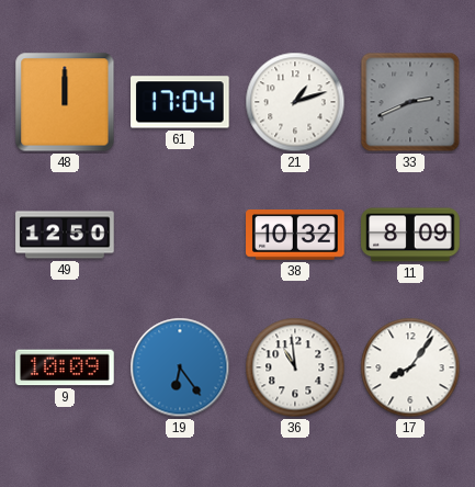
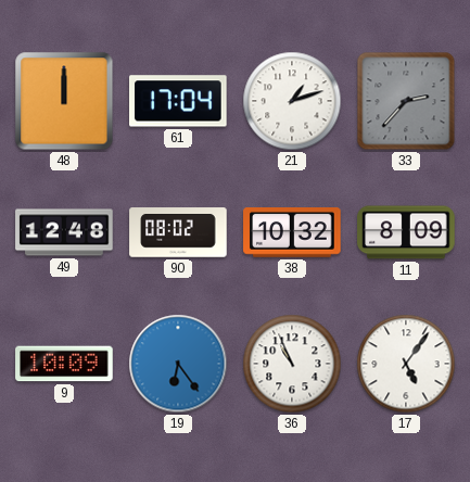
33: 2:41 -> 2:37 (406, 101)
49: 12:50 -> 12:48 (64, 232)
90: none -> 08:02 (178, 232)
36: 10:59 -> 10:56 (292, 364)
17: 8:06 -> 5:06 (406, 364)
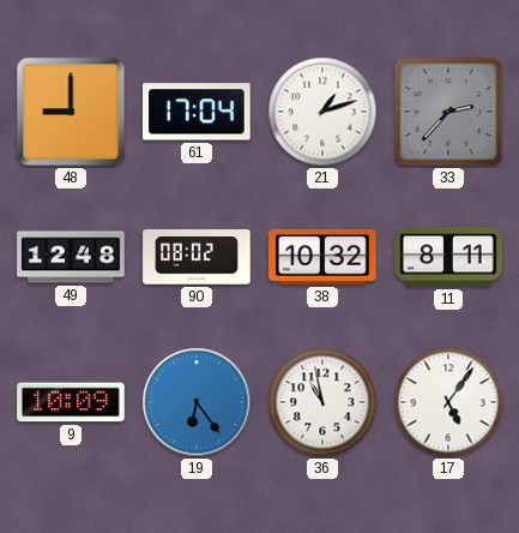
48: 12:00 -> 9:00 (71, 112)
11: 8:09 -> 8:11 (448, 257)
36: 10:56 -> 10:58 (322, 402)
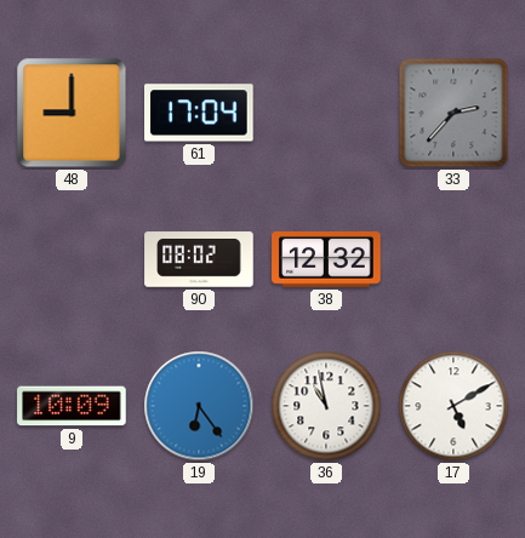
21: 1:12 -> none (322, 112)
49: 12:48 -> none (71, 257)
38: 10:32 -> 12:32 (326, 261)
11: 8:11 -> none (448, 257)
17: 5:06 -> 5:10 (453, 406)
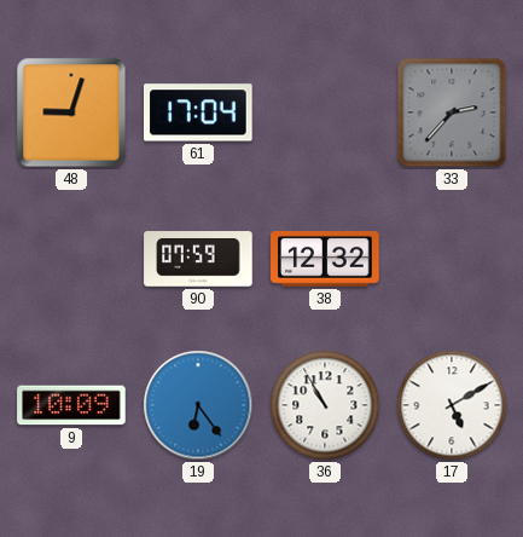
48: 9:00 -> 9:03 (71, 112)
90: 08:02 -> 07:59 (198, 259)
36: 10:58 -> 10:55 (325, 405)
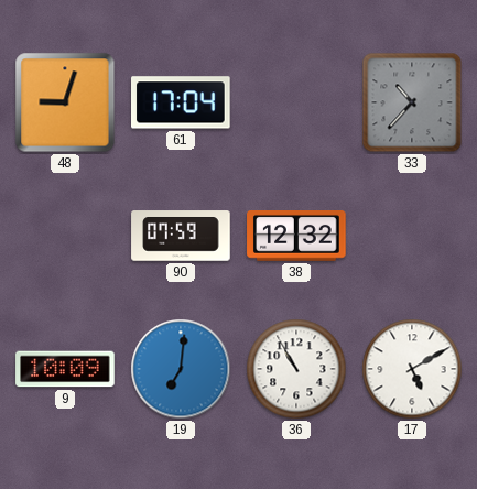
33: 2:37 -> 10:37 (412, 102)
19: 6:24 -> 7:01 (181, 369)
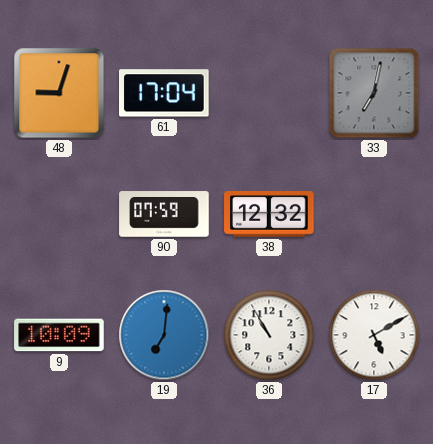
33: 10:37 -> 7:02 (374, 93)
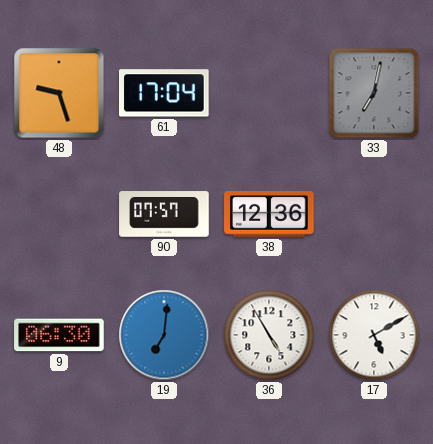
48: 9:03 -> 9:27 (59, 93)
90: 07:59 -> 07:57 (164, 214)
38: 12:32 -> 12:36 (269, 215)
9: 10:09 -> 06:30 (59, 335)
36: 10:55 -> 4:55 (269, 335)
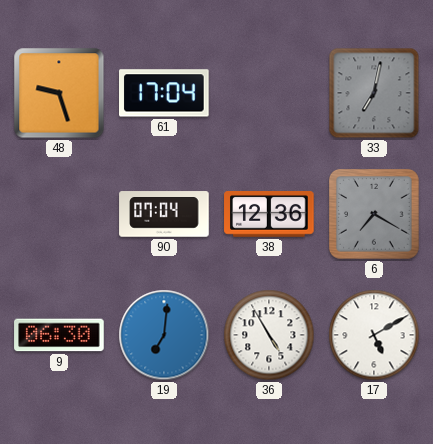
90: 07:57 -> 07:04 (164, 214)
6: none -> 7:20 (375, 215)
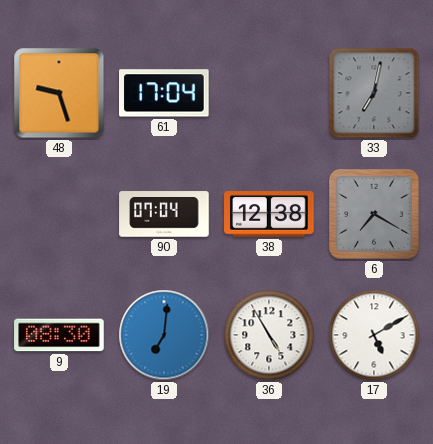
38: 12:36 -> 12:38 (269, 215)
9: 06:30 -> 08:30 (59, 335)
